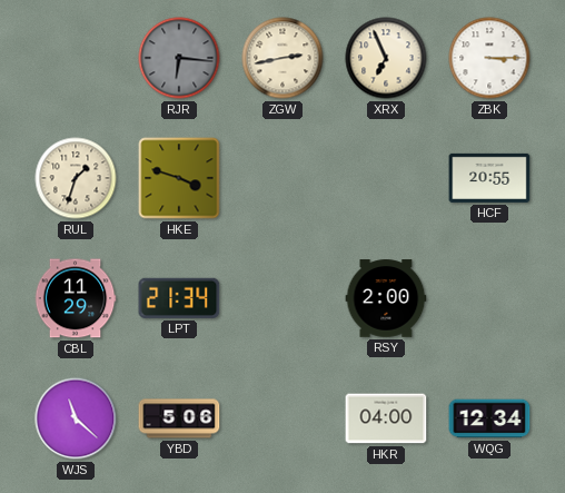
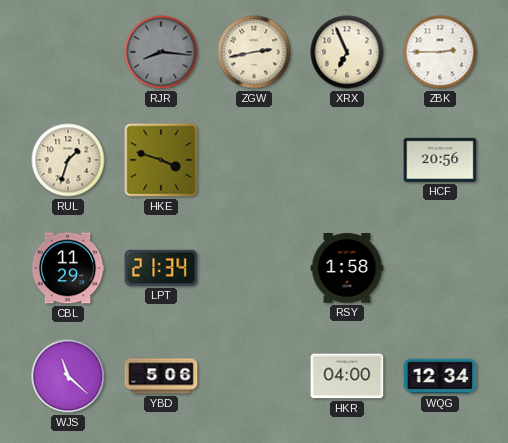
RJR: 6:16 -> 8:16 (161, 52)
ZBK: 3:15 -> 2:45 (440, 52)
HCF: 20:55 -> 20:56 (440, 160)
RSY: 2:00 -> 1:58 (347, 268)
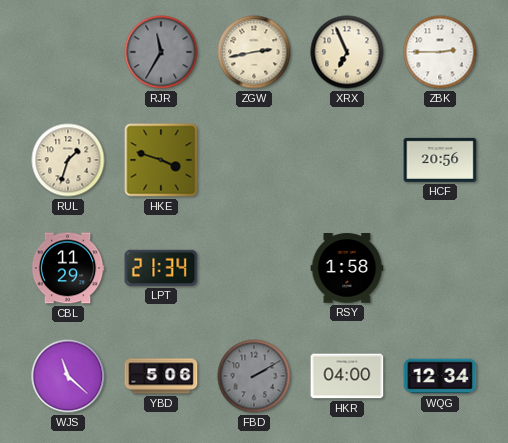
RJR: 8:16 -> 11:35 (161, 52)
FBD: none -> 2:10 (254, 376)
